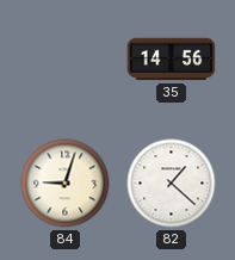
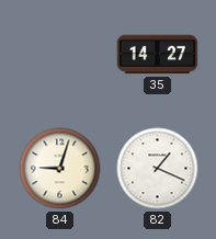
35: 14:56 -> 14:27 (158, 55)
82: 1:22 -> 1:19 (158, 169)
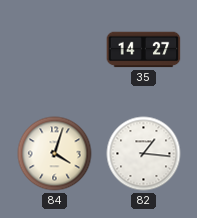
84: 9:03 -> 4:03 (55, 154)
82: 1:19 -> 1:16 (144, 154)
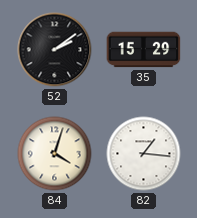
52: none -> 2:09 (55, 50)
35: 14:27 -> 15:29 (144, 50)
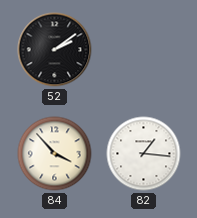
35: 15:29 -> none (144, 50)
84: 4:03 -> 3:53 (55, 154)
